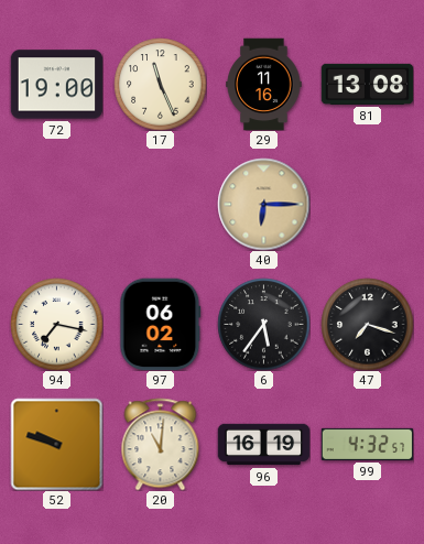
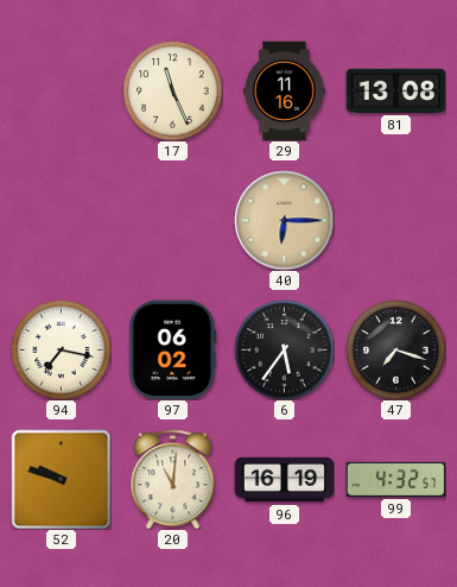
72: 19:00 -> none (56, 85)
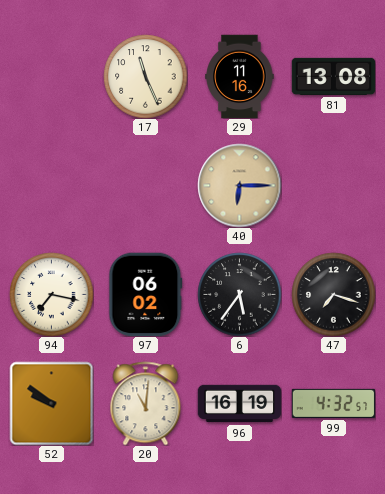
52: 9:48 -> 9:51 (51, 403)
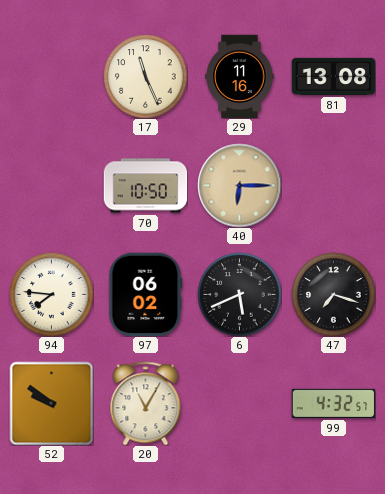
70: none -> 10:50 (145, 186)
94: 7:17 -> 7:46 (51, 294)
6: 5:36 -> 5:41 (239, 294)
20: 11:01 -> 11:05 (146, 403)
96: 16:19 -> none (239, 404)
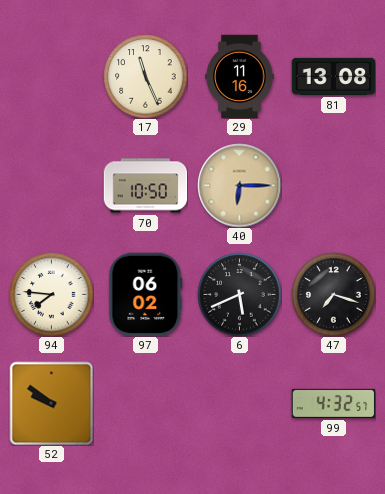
20: 11:05 -> none (146, 403)
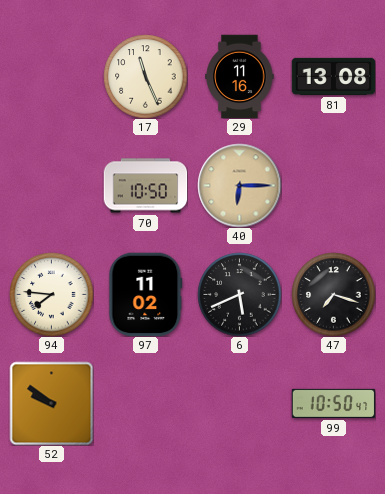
97: 06:02 -> 11:02 (146, 294)
99: 4:32 -> 10:50 (333, 403)
